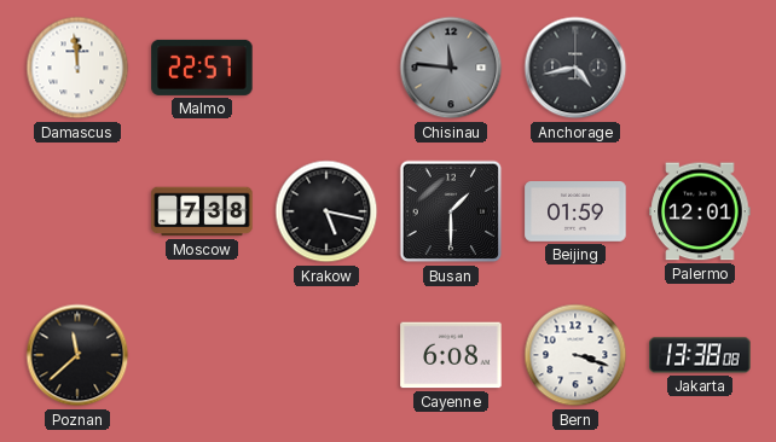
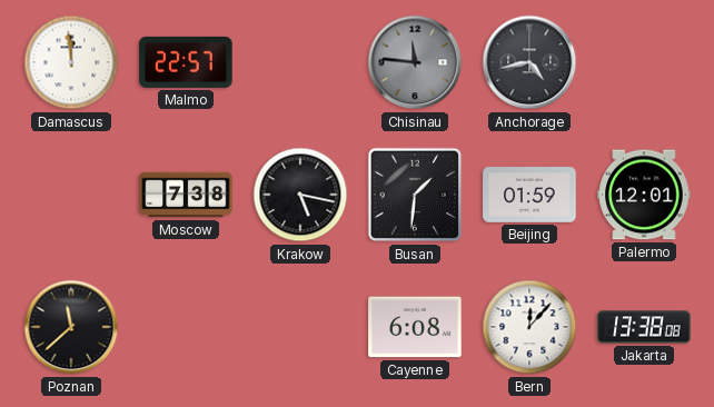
Busan: 1:30 -> 1:31 (415, 195)
Bern: 3:18 -> 12:07 (529, 327)
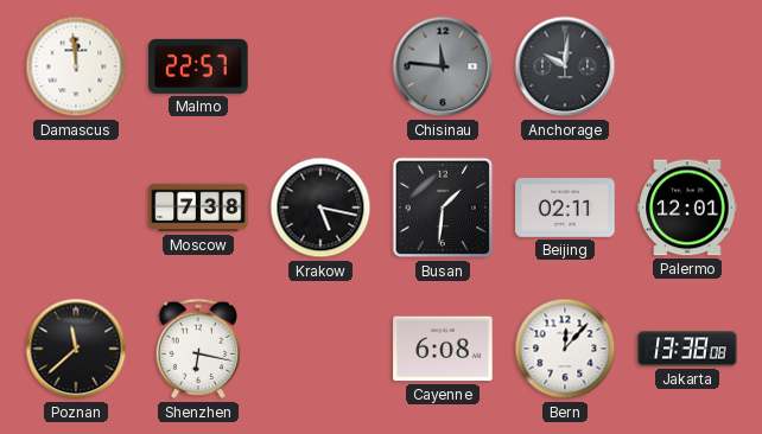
Anchorage: 4:43 -> 10:01 (565, 66)
Beijing: 01:59 -> 02:11 (565, 209)
Shenzhen: none -> 6:17 (198, 349)
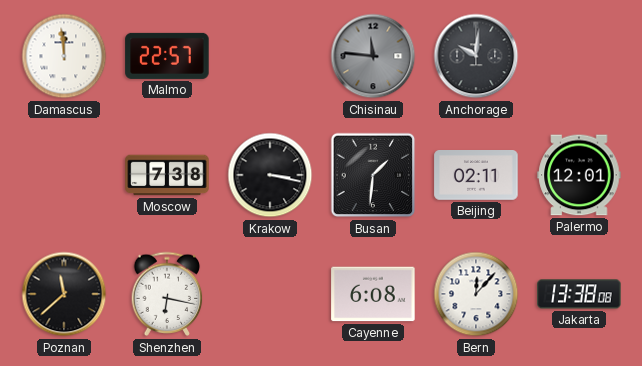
Krakow: 5:17 -> 3:17 (270, 175)
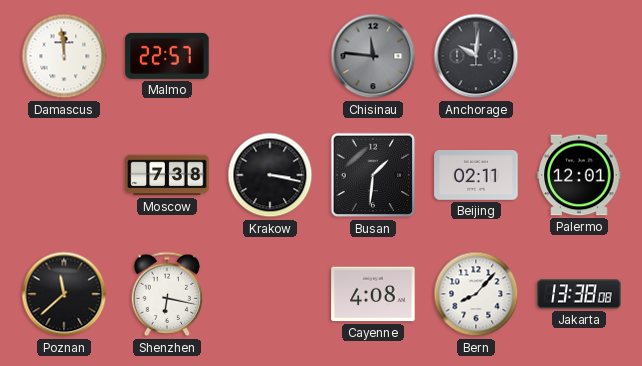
Cayenne: 6:08 -> 4:08 (373, 294)
Bern: 12:07 -> 8:07 (476, 294)
